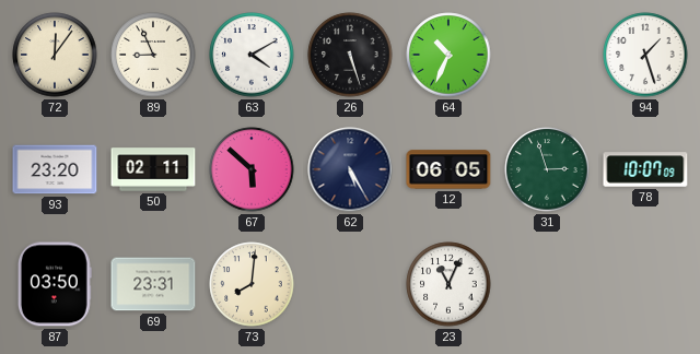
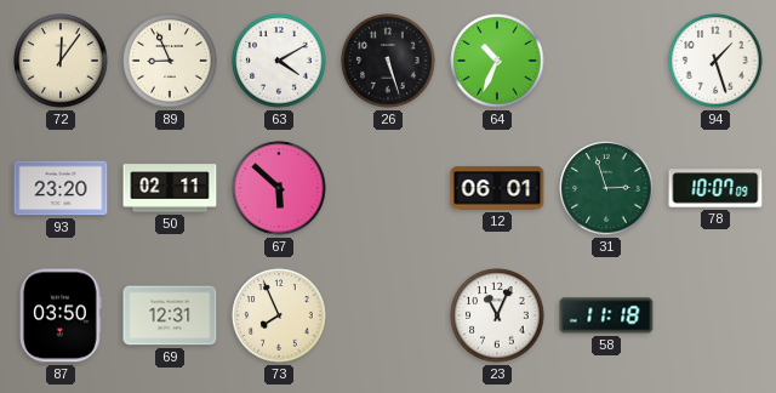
62: 5:25 -> none (350, 169)
12: 06:05 -> 06:01 (497, 188)
69: 23:31 -> 12:31 (170, 315)
73: 8:01 -> 7:56 (279, 315)
58: none -> 11:18 (606, 315)
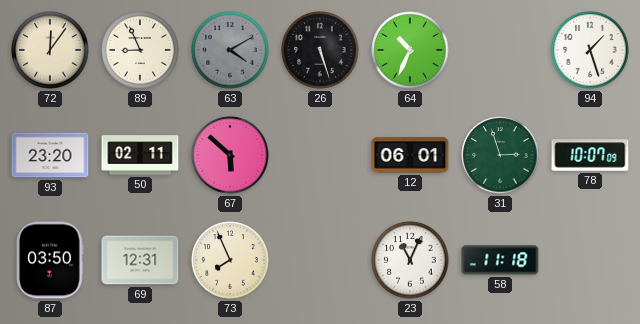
63 dial: white -> grey (230, 50)
